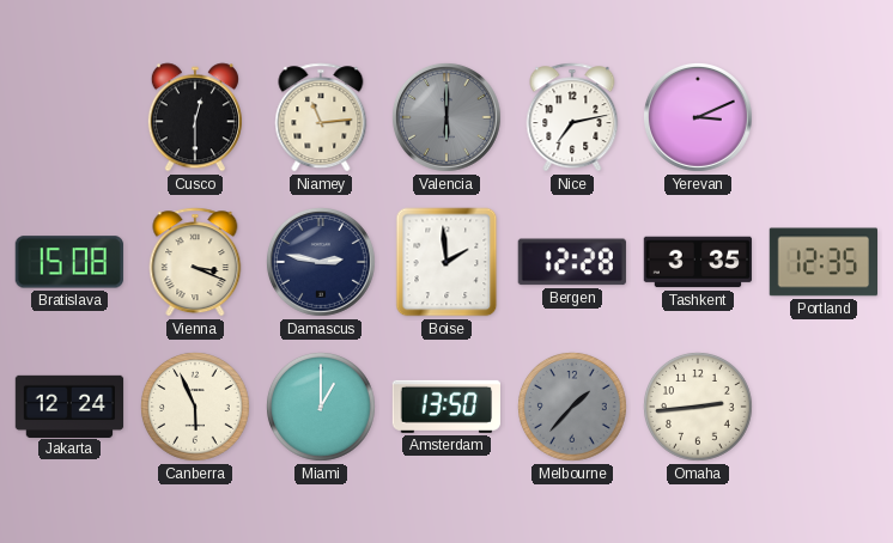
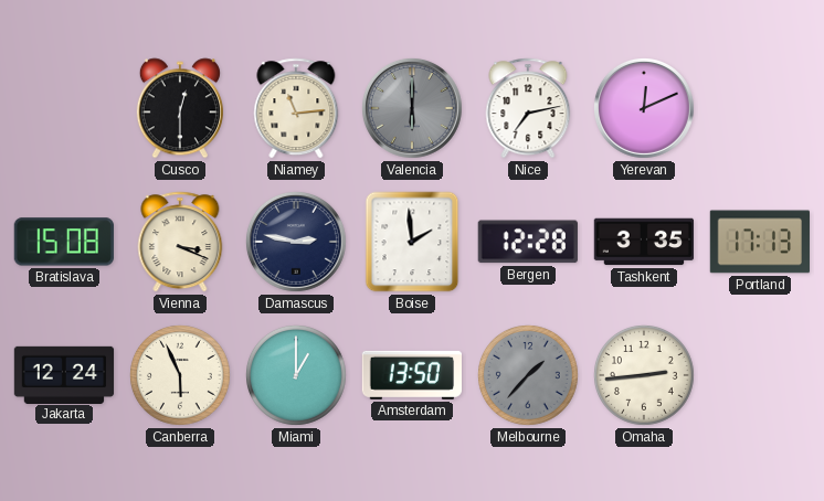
Yerevan: 3:11 -> 12:11 (644, 108)
Portland: 12:35 -> 17:13 (759, 242)
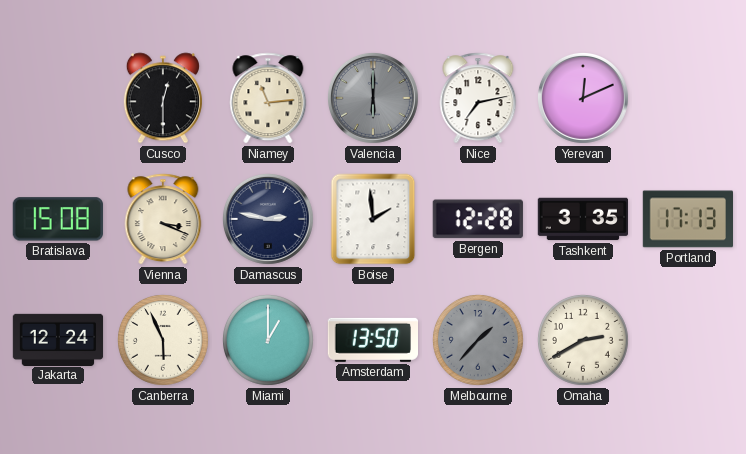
Omaha: 2:44 -> 2:40 (584, 341)
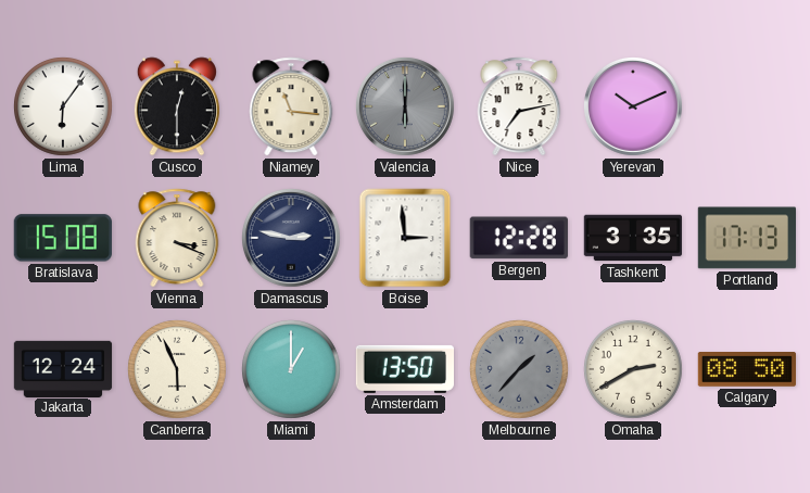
Lima: none -> 6:06 (64, 108)
Niamey: 11:14 -> 11:16 (291, 106)
Yerevan: 12:11 -> 10:11 (633, 106)
Boise: 1:59 -> 2:59 (405, 238)
Calgary: none -> 08:50 (746, 370)
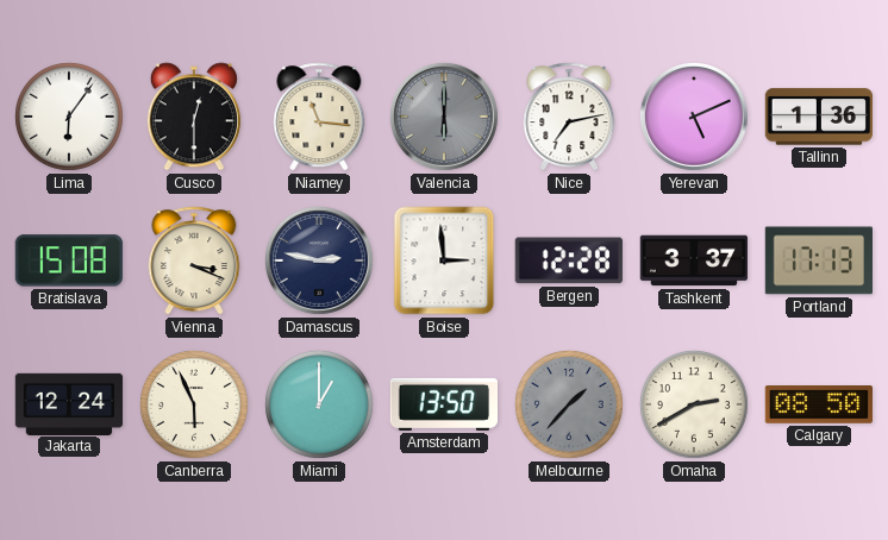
Yerevan: 10:11 -> 5:11 (694, 117)
Tallinn: none -> 1:36 (818, 117)
Tashkent: 3:35 -> 3:37 (693, 260)
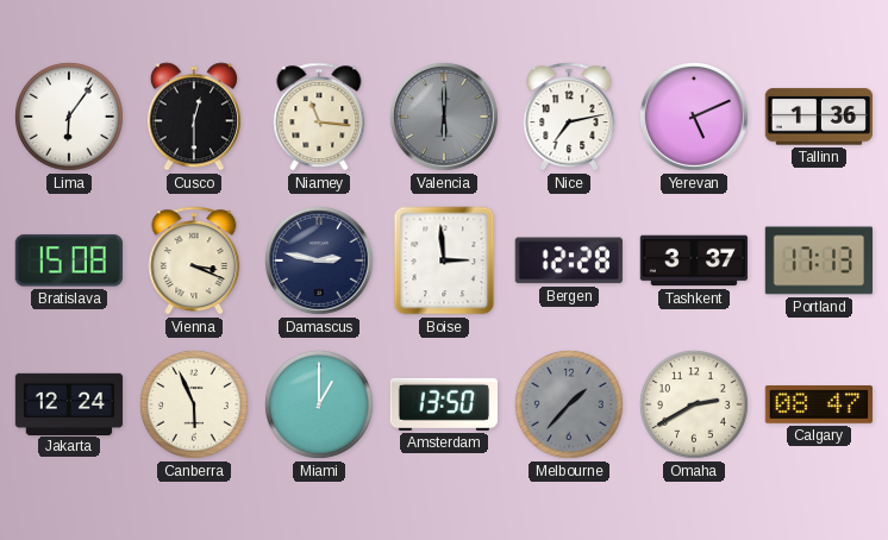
Calgary: 08:50 -> 08:47 (818, 406)
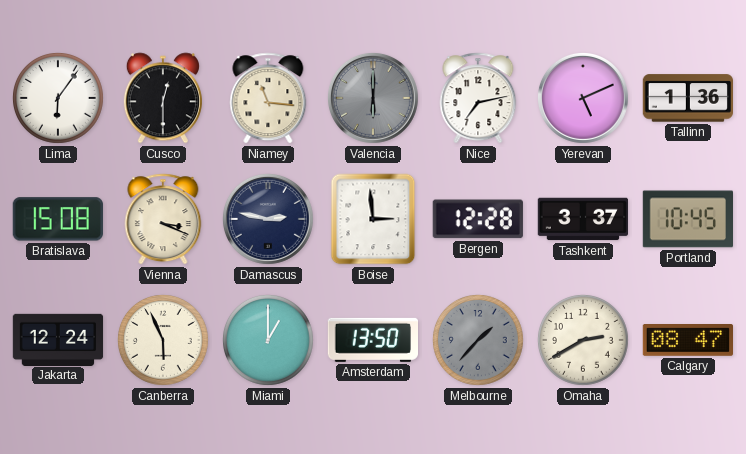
Portland: 17:13 -> 10:45 (687, 219)
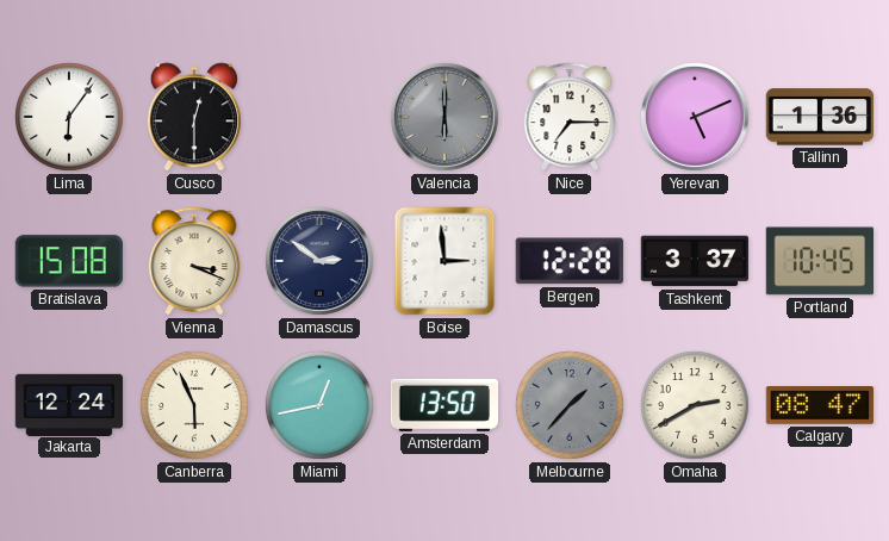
Niamey: 11:16 -> none (268, 98)
Nice: 7:13 -> 7:15 (570, 117)
Damascus: 2:47 -> 2:51 (319, 261)
Miami: 1:00 -> 12:43 (321, 406)
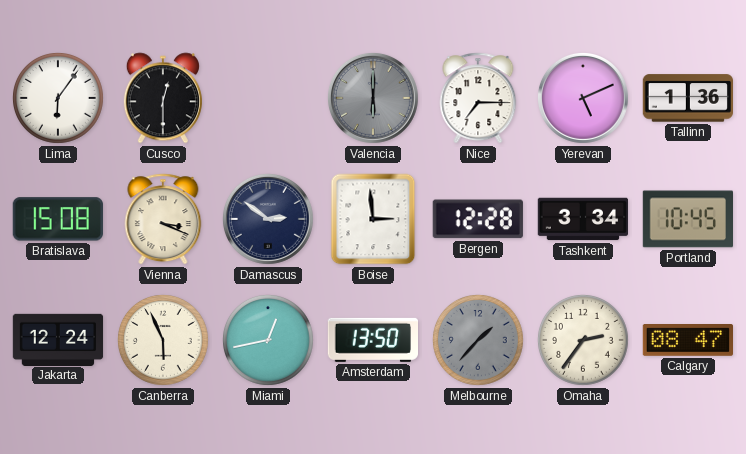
Tashkent: 3:37 -> 3:34 (582, 219)
Omaha: 2:40 -> 2:36 (584, 341)
